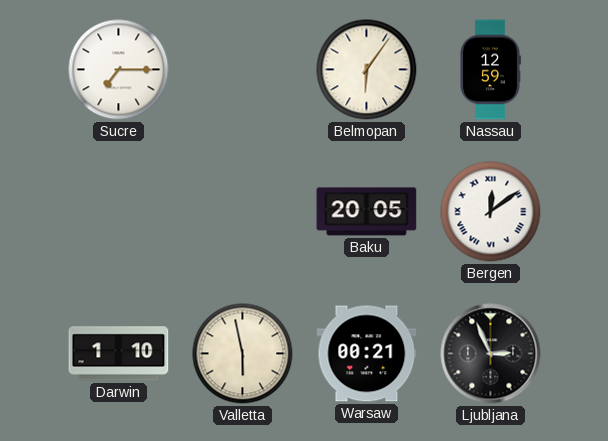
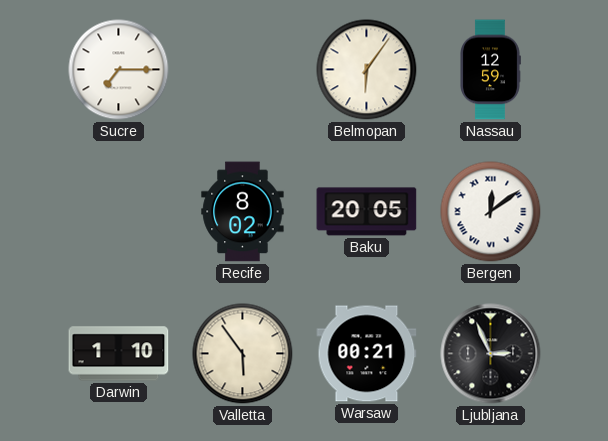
Recife: none -> 8:02 (243, 212)
Valletta: 5:58 -> 5:54 (243, 354)
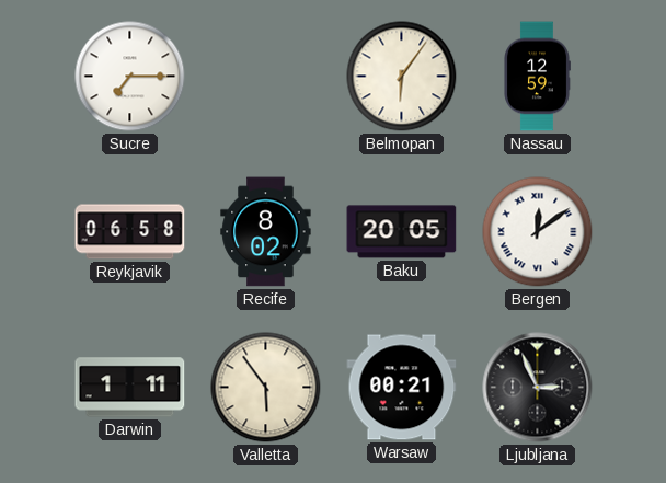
Reykjavik: none -> 06:58 (130, 232)
Darwin: 1:10 -> 1:11 (130, 388)
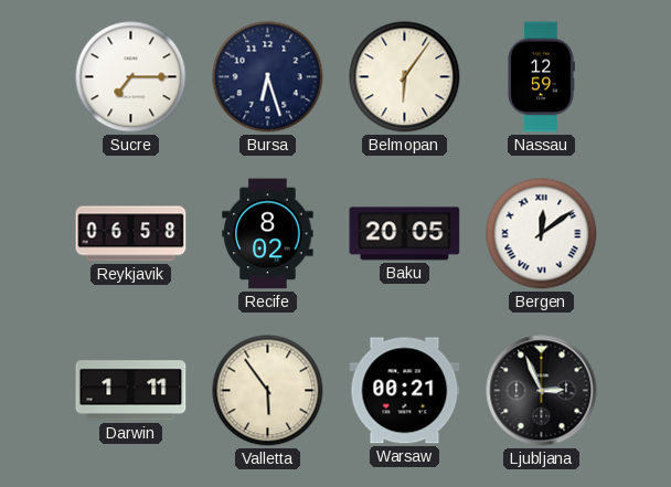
Bursa: none -> 6:27 (268, 77)
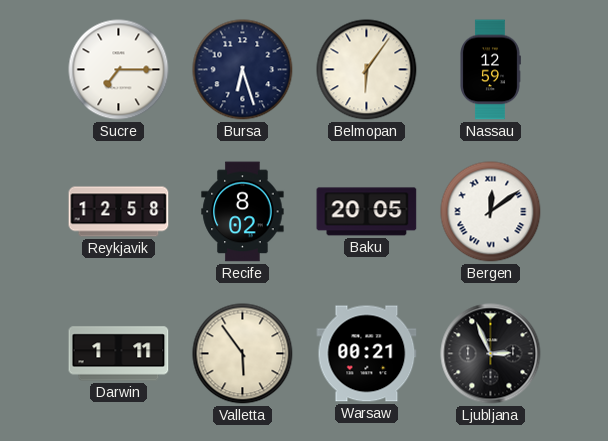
Reykjavik: 06:58 -> 12:58 (119, 212)
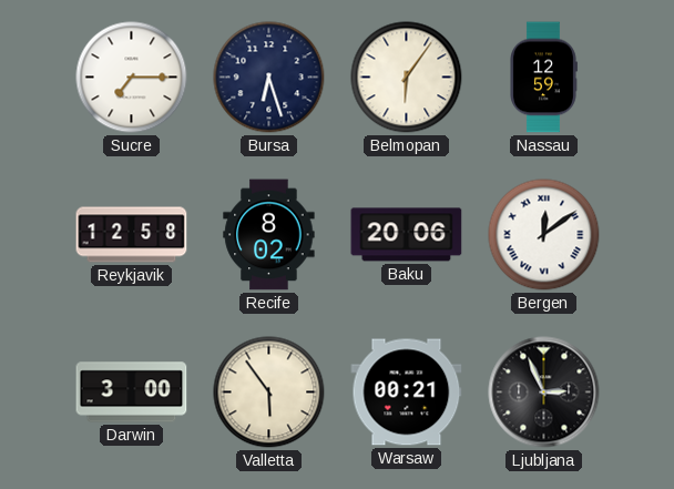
Baku: 20:05 -> 20:06 (407, 235)
Darwin: 1:11 -> 3:00 (132, 393)
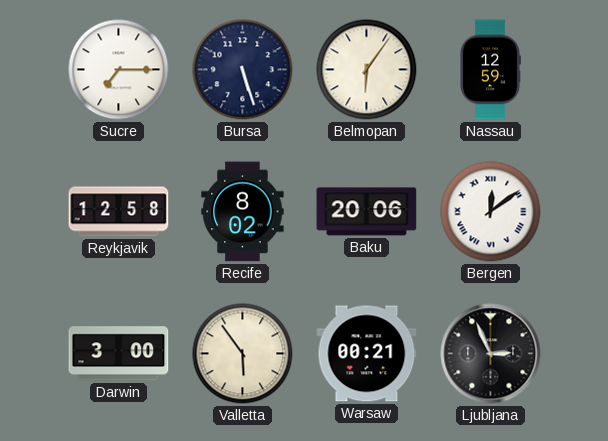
Bursa: 6:27 -> 5:27 (243, 70)
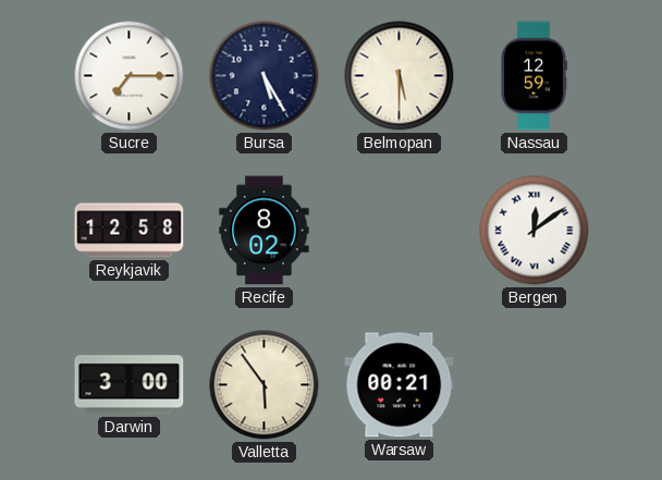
Bursa: 5:27 -> 5:25 (265, 76)
Belmopan: 6:06 -> 5:30 (400, 76)
Baku: 20:06 -> none (367, 212)
Ljubljana: 2:56 -> none (491, 354)
